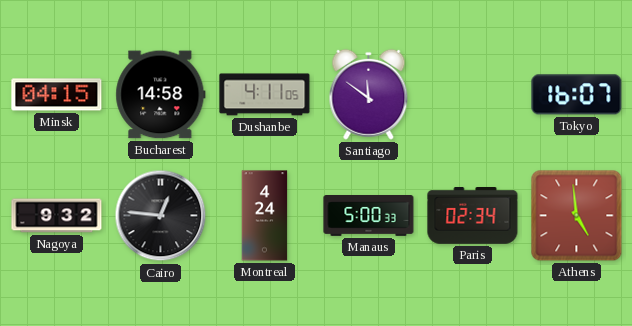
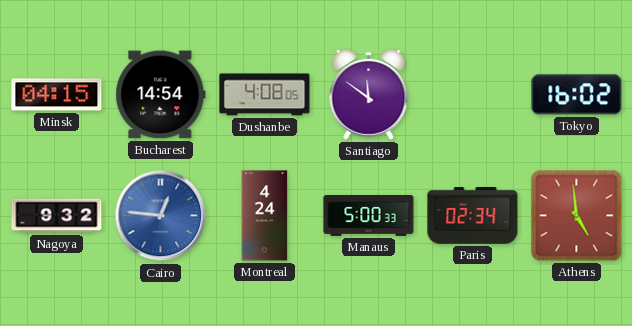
Bucharest: 14:58 -> 14:54 (161, 95)
Dushanbe: 4:11 -> 4:08 (265, 95)
Tokyo: 16:07 -> 16:02 (577, 95)
Cairo dial: black -> blue (161, 216)
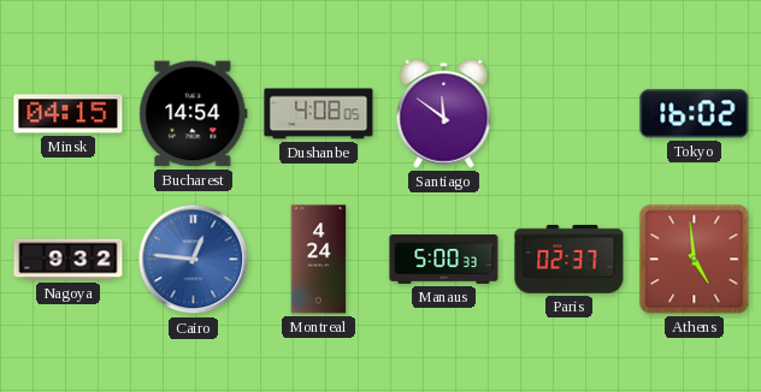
Paris: 02:34 -> 02:37 (570, 260)
